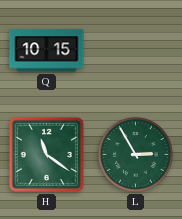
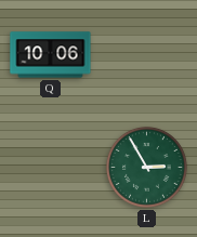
Q: 10:15 -> 10:06 (51, 55)
H: 11:21 -> none (46, 154)
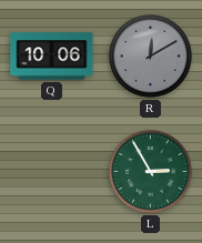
R: none -> 12:10 (150, 55)
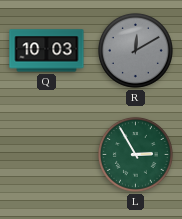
Q: 10:06 -> 10:03 (47, 51)
